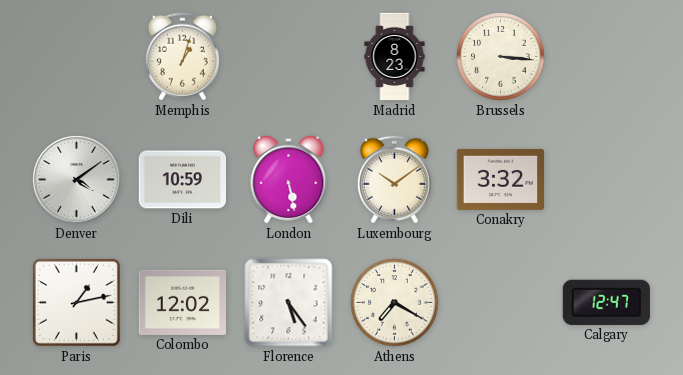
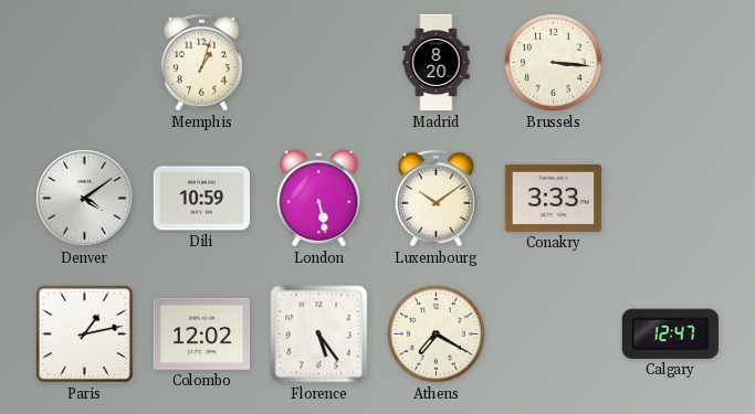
Madrid: 8:23 -> 8:20 (437, 63)
Conakry: 3:32 -> 3:33 (554, 198)
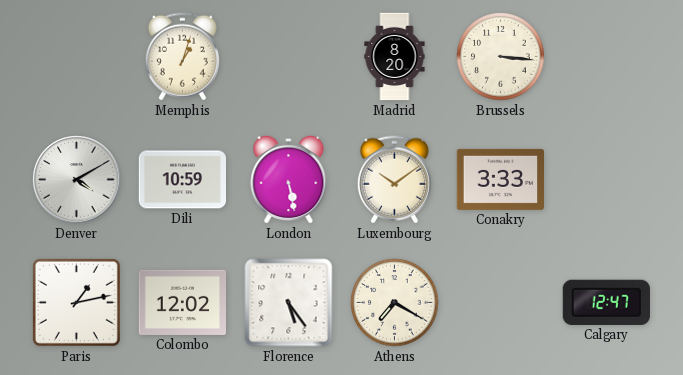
Denver: 4:09 -> 4:10 (77, 180)
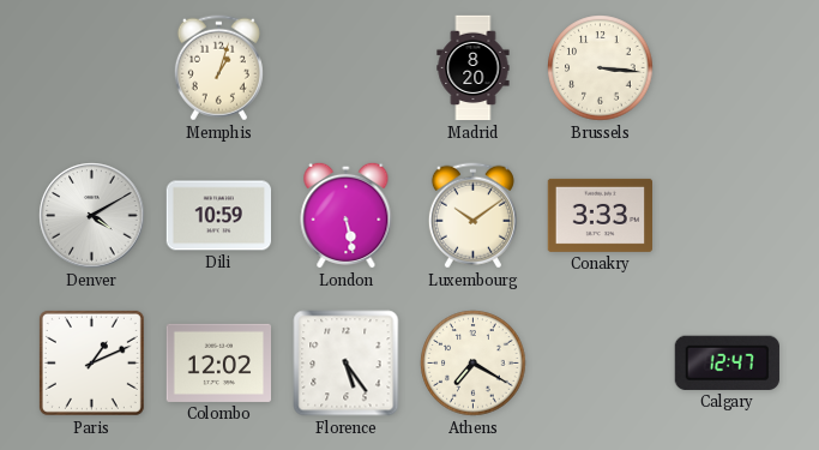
Paris: 1:13 -> 1:11 (91, 362)
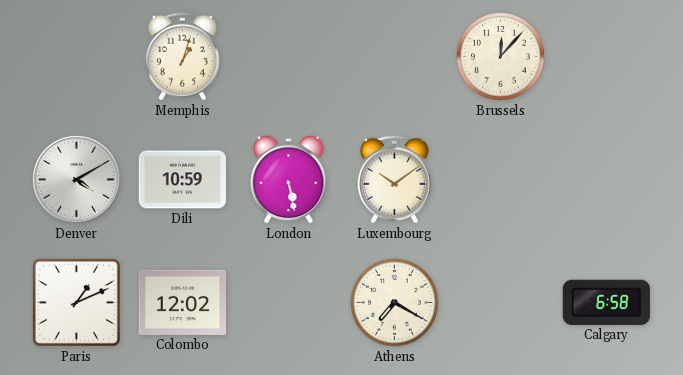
Madrid: 8:20 -> none (474, 68)
Brussels: 3:16 -> 12:07 (501, 57)
Conakry: 3:33 -> none (601, 215)
Florence: 5:24 -> none (347, 364)
Calgary: 12:47 -> 6:58 (606, 302)
